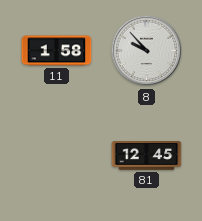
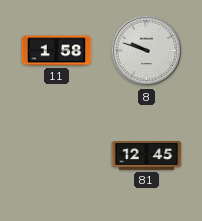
8: 9:53 -> 9:48 (147, 51)
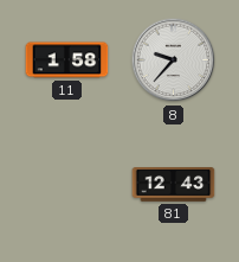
8: 9:48 -> 9:37 (174, 60)
81: 12:45 -> 12:43 (174, 185)
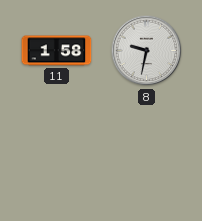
8: 9:37 -> 9:32 (147, 51)
81: 12:43 -> none (174, 185)
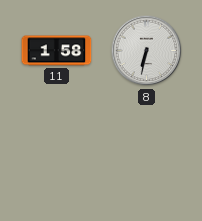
8: 9:32 -> 6:32 (147, 51)
